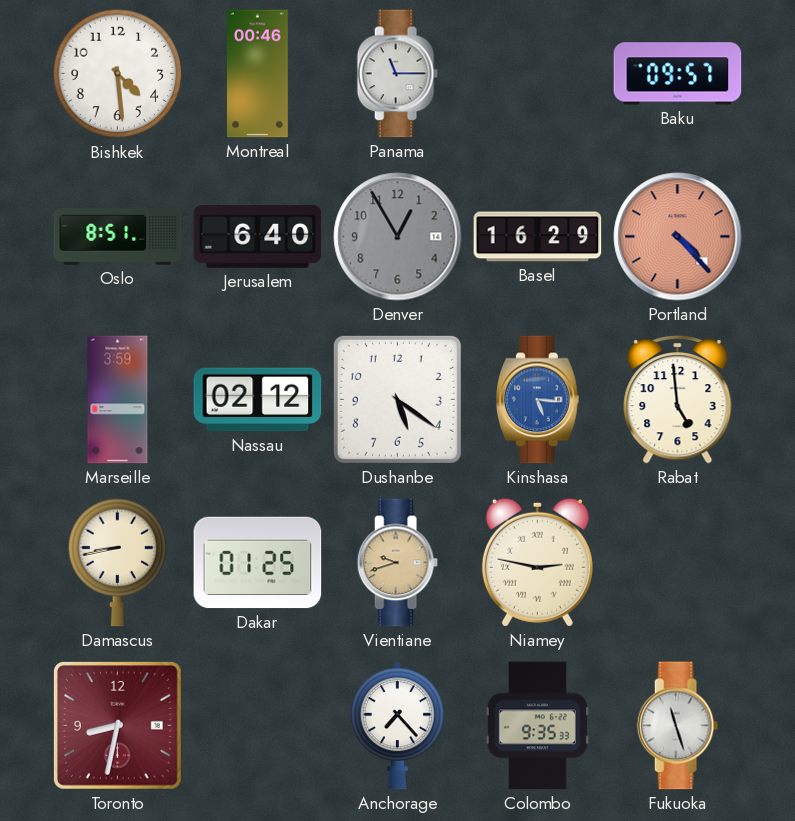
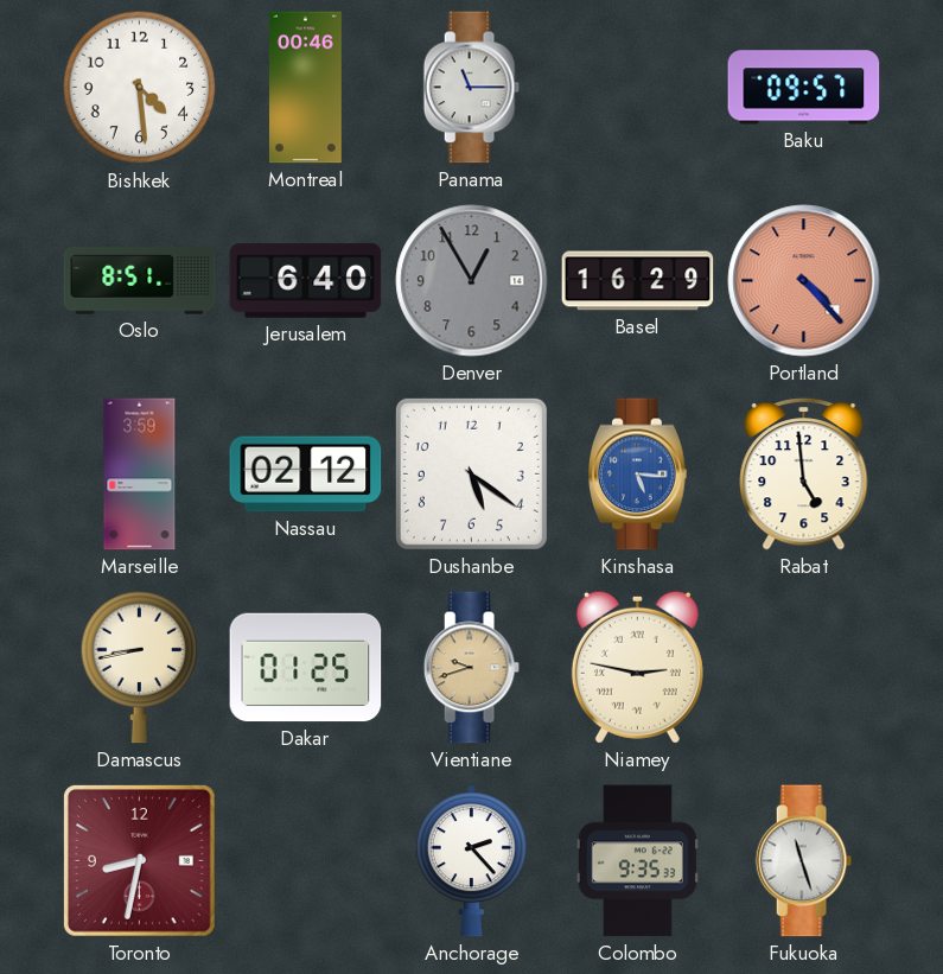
Anchorage: 7:23 -> 2:23 (471, 861)
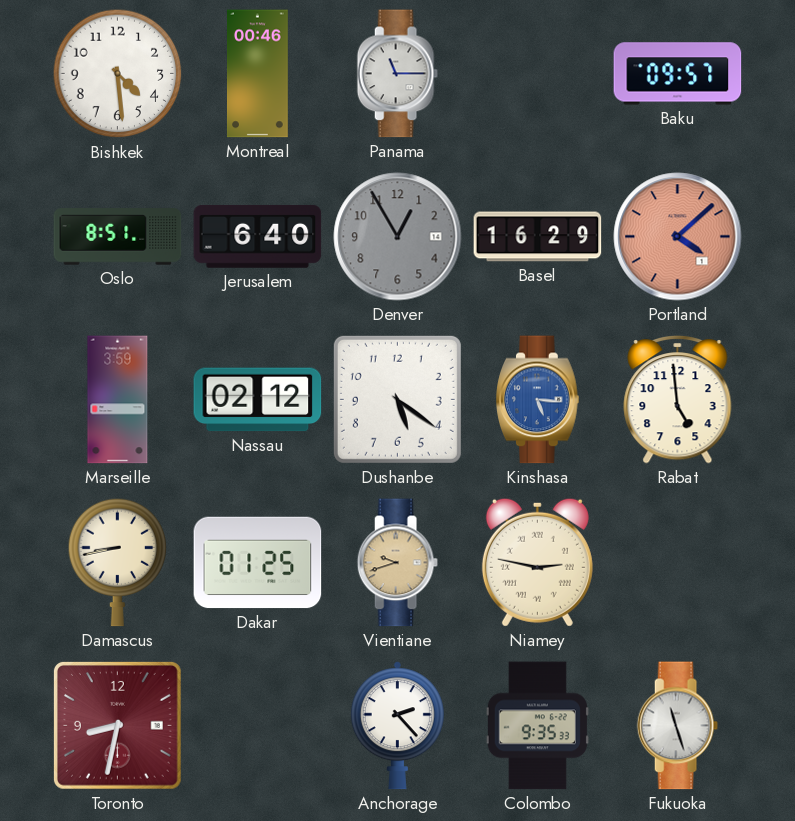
Portland: 4:23 -> 4:08 (678, 237)
